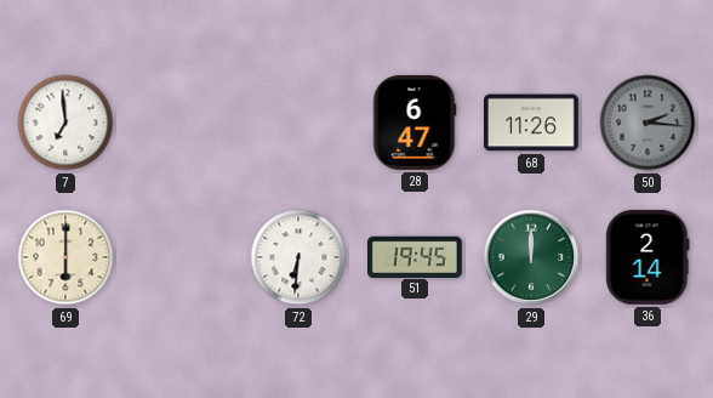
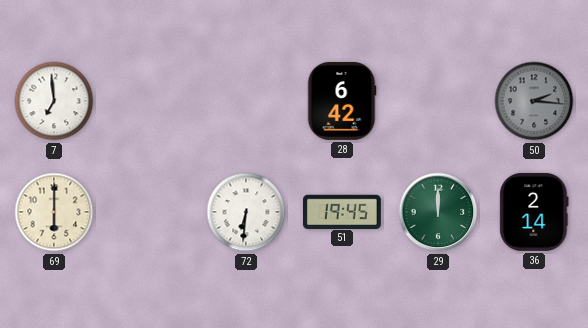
28: 6:47 -> 6:42 (342, 101)
68: 11:26 -> none (531, 123)
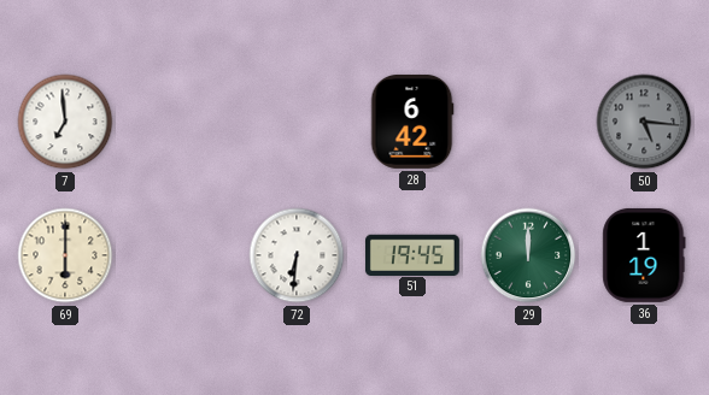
50: 2:16 -> 5:16 (644, 122)
36: 2:14 -> 1:19 (644, 255)
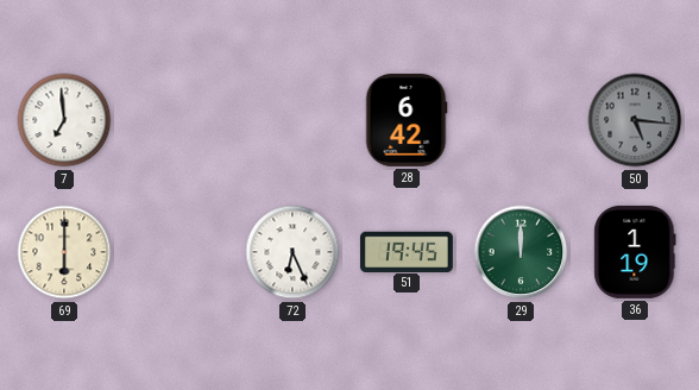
72: 6:31 -> 6:26 (292, 252)
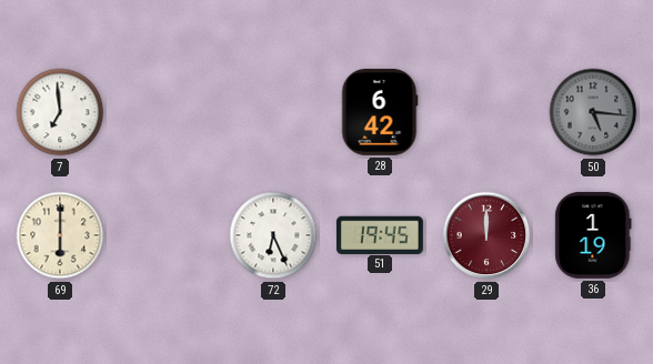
29 dial: green -> burgundy (486, 235)
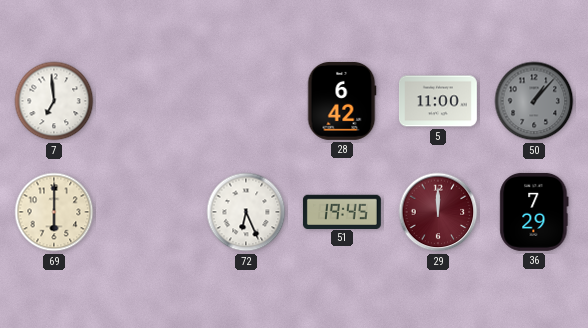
5: none -> 11:00 (438, 101)
50: 5:16 -> 1:07 (534, 101)
36: 1:19 -> 7:29 (534, 212)
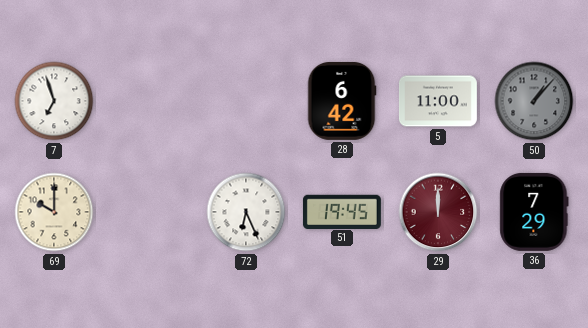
7: 6:59 -> 6:57 (54, 101)
69: 6:00 -> 10:00 (54, 212)
